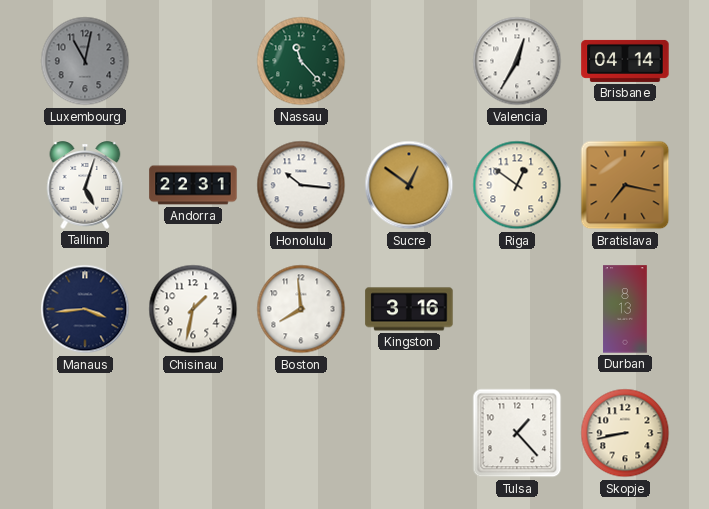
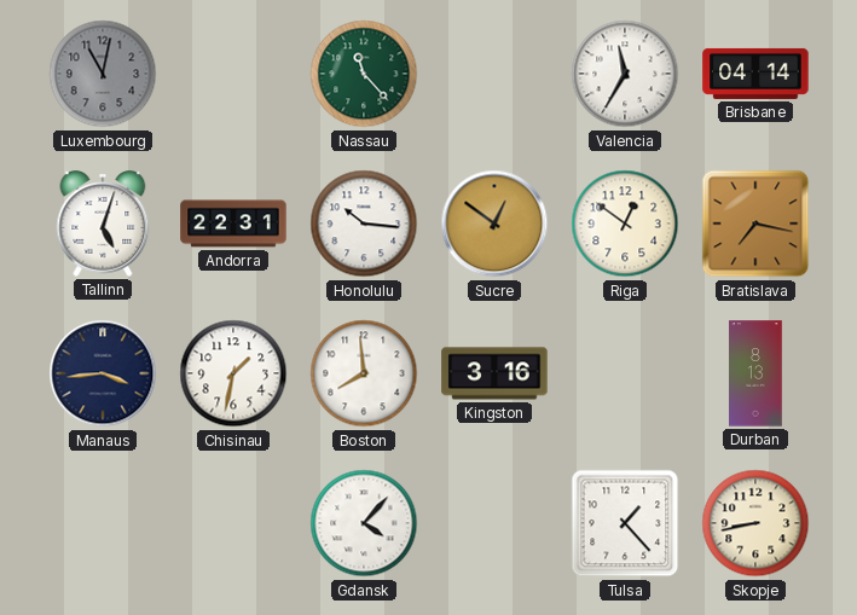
Valencia: 12:35 -> 11:35 (625, 74)
Gdansk: none -> 4:07 (364, 523)
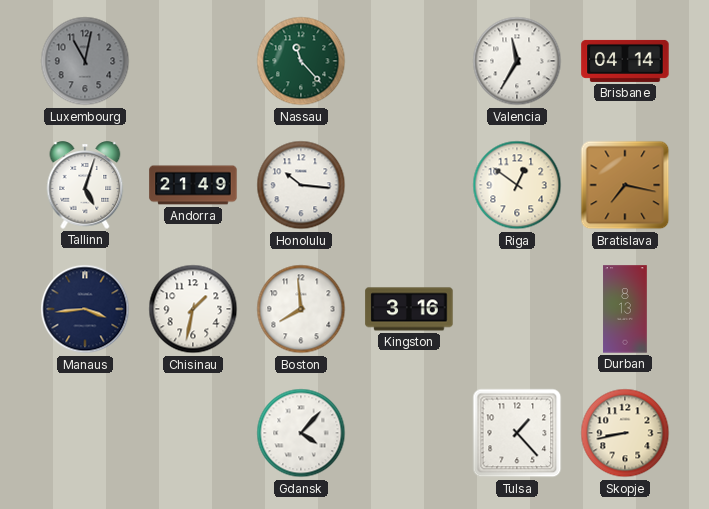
Andorra: 22:31 -> 21:49 (193, 185)
Sucre: 12:51 -> none (494, 224)
